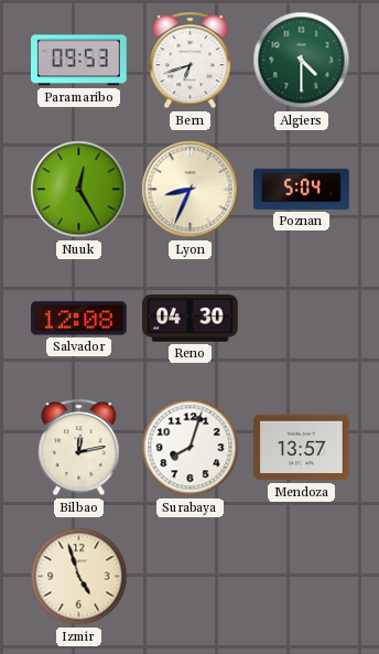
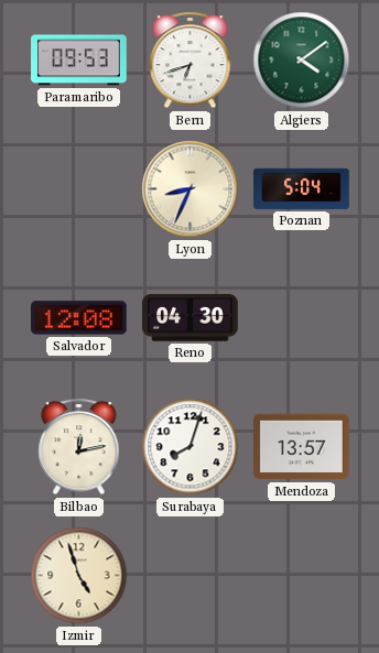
Algiers: 4:30 -> 4:09 (302, 61)
Nuuk: 12:25 -> none (79, 190)
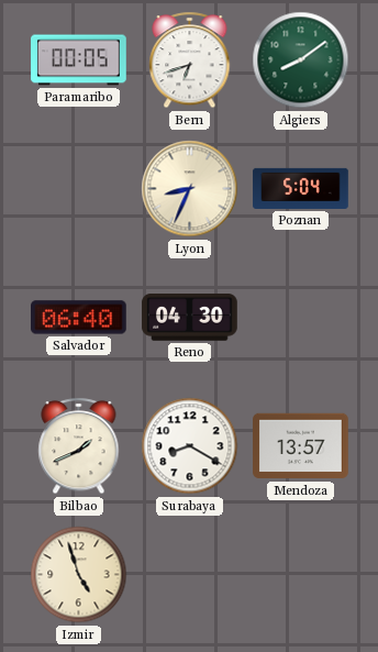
Paramaribo: 09:53 -> 00:05 (79, 60)
Algiers: 4:09 -> 8:09 (301, 60)
Salvador: 12:08 -> 06:40 (79, 318)
Bilbao: 12:13 -> 1:41 (79, 446)
Surabaya: 8:03 -> 8:20 (190, 446)
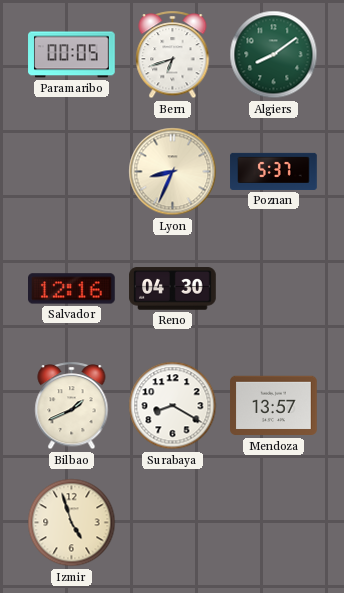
Poznan: 5:04 -> 5:37 (274, 171)
Salvador: 06:40 -> 12:16 (72, 289)
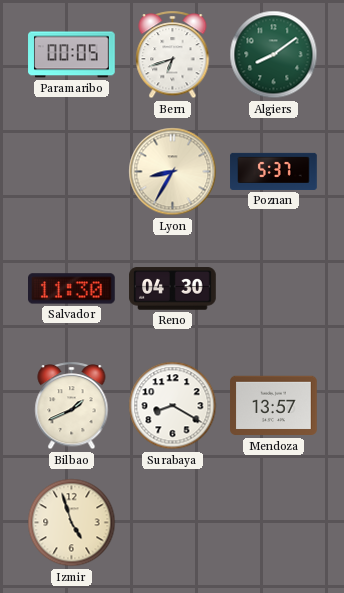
Lyon: 8:34 -> 8:35 (173, 172)
Salvador: 12:16 -> 11:30 (72, 289)
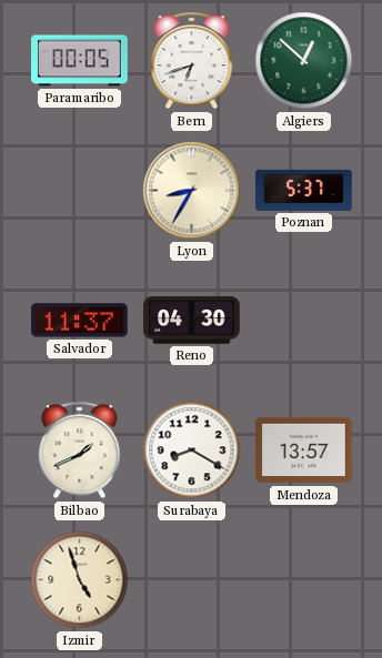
Algiers: 8:09 -> 12:52 (304, 61)
Salvador: 11:30 -> 11:37 (80, 321)
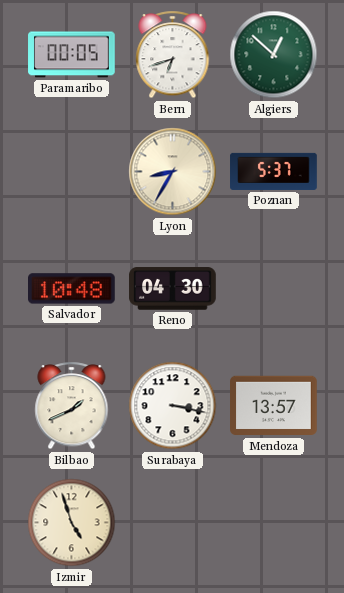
Salvador: 11:37 -> 10:48 (72, 289)
Surabaya: 8:20 -> 3:17 (173, 406)
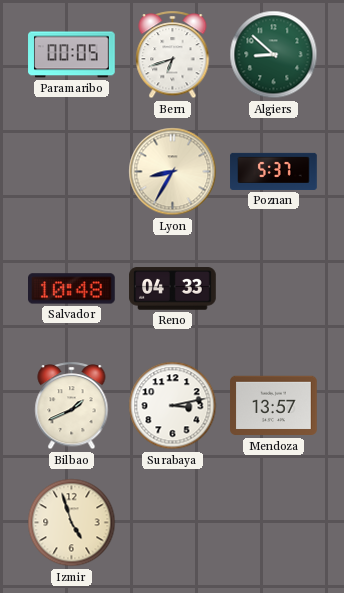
Algiers: 12:52 -> 8:52 (274, 55)
Reno: 04:30 -> 04:33 (173, 289)
Surabaya: 3:17 -> 3:13 (173, 406)
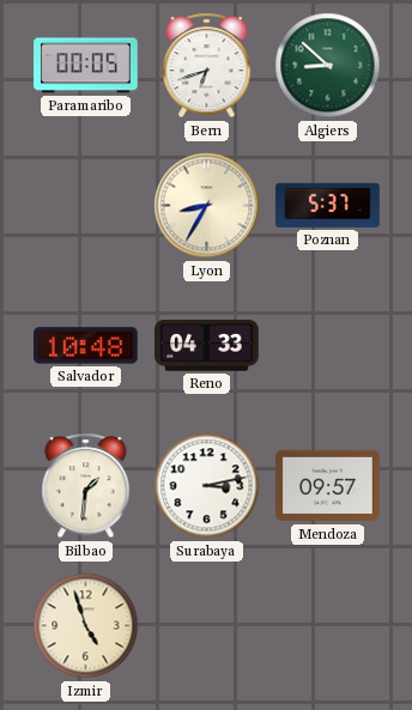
Bilbao: 1:41 -> 1:31 (86, 486)
Mendoza: 13:57 -> 09:57 (328, 486)
